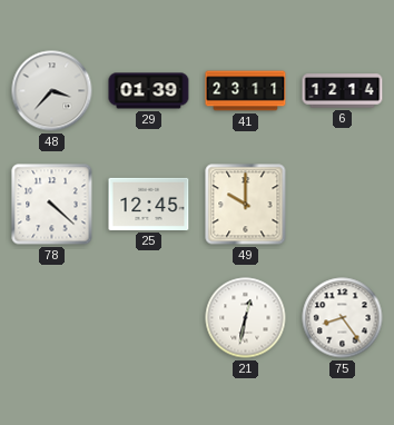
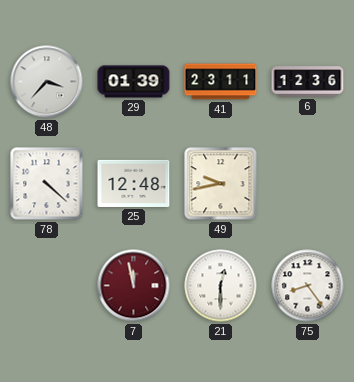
6: 12:14 -> 12:36 (308, 82)
25: 12:45 -> 12:48 (134, 183)
49: 10:00 -> 9:43 (221, 184)
7: none -> 11:58 (134, 286)
21: 12:32 -> 12:30 (221, 286)
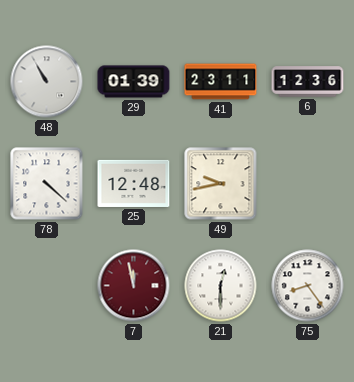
48: 3:37 -> 10:55 (47, 82)
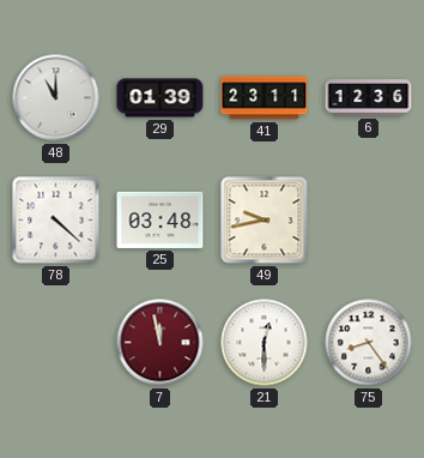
48: 10:55 -> 11:00 (56, 98)
25: 12:48 -> 03:48 (160, 219)
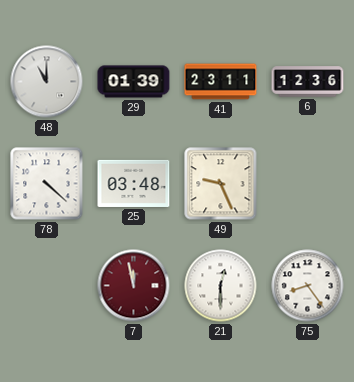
49: 9:43 -> 9:26 (221, 184)
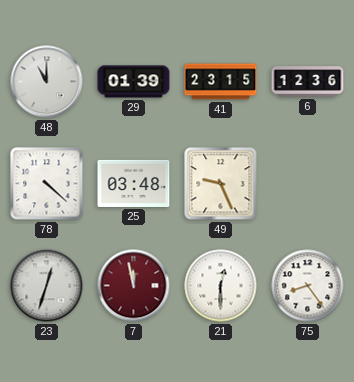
41: 23:11 -> 23:15 (221, 82)
23: none -> 12:33 (47, 286)
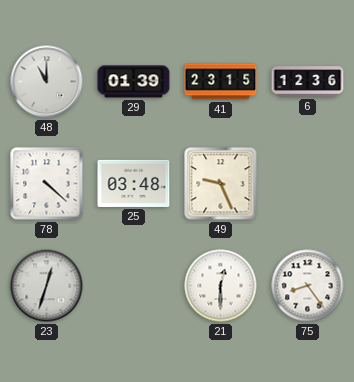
7: 11:58 -> none (134, 286)
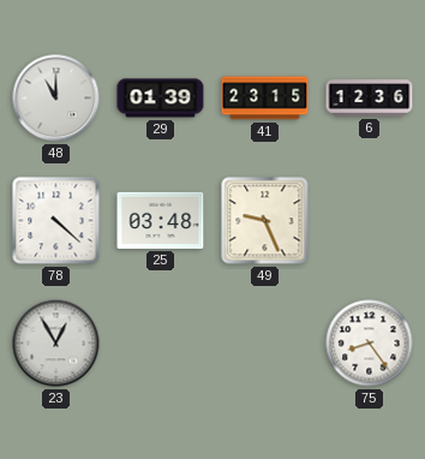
23: 12:33 -> 12:55 (56, 344)
21: 12:30 -> none (221, 286)
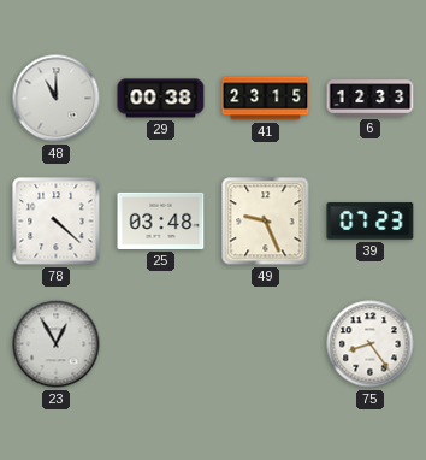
29: 01:39 -> 00:38 (161, 99)
6: 12:36 -> 12:33 (371, 99)
39: none -> 07:23 (371, 222)
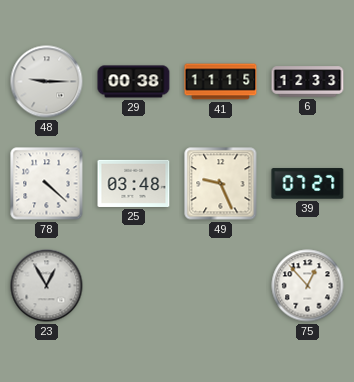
48: 11:00 -> 9:15 (47, 82)
41: 23:15 -> 11:15 (221, 82)
39: 07:23 -> 07:27 (308, 184)
75: 8:24 -> 12:53 (308, 286)
